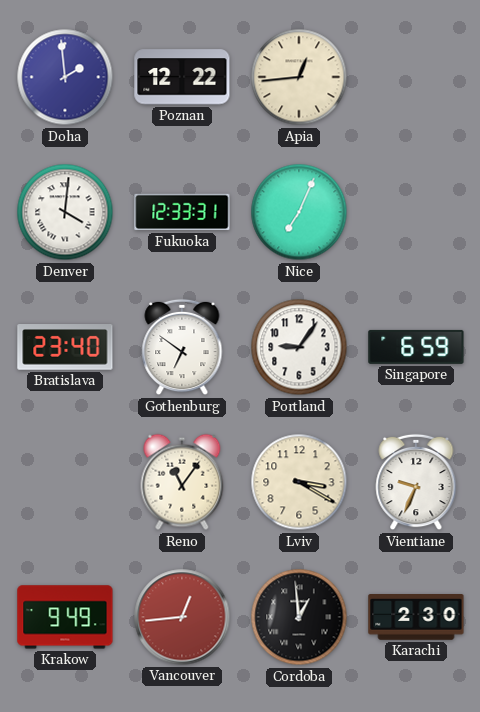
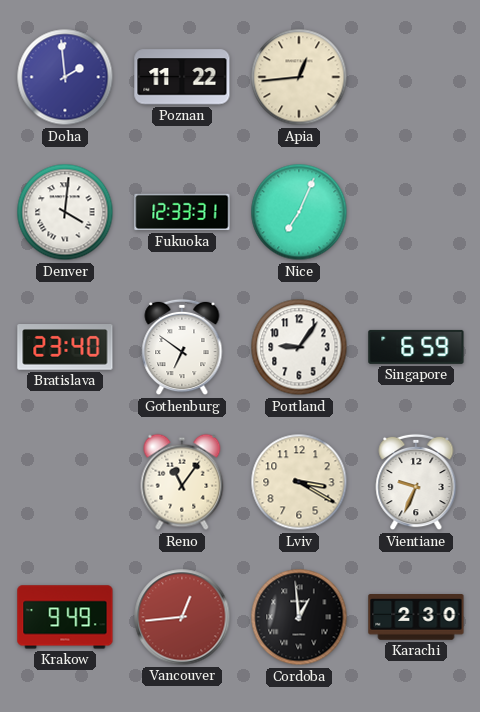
Poznan: 12:22 -> 11:22 (182, 77)
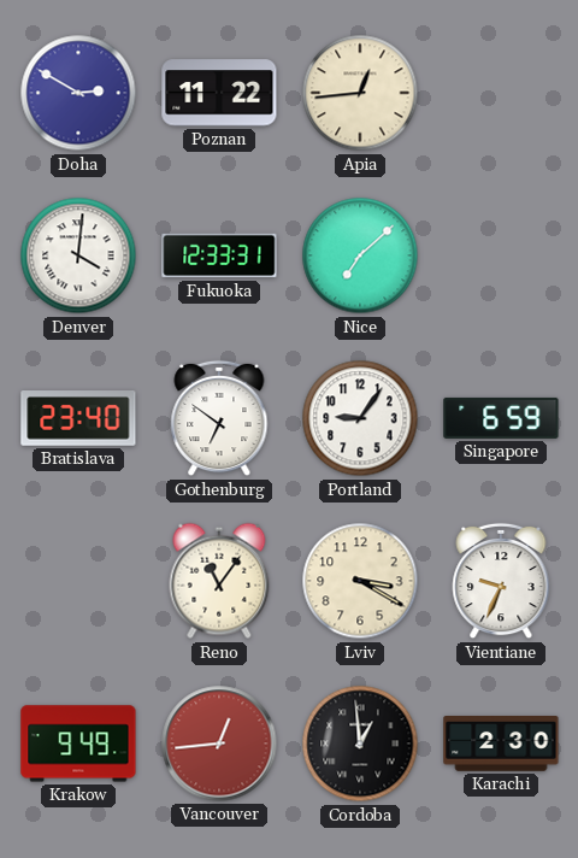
Doha: 1:59 -> 2:50 (78, 93)
Nice: 7:04 -> 7:08 (360, 255)
